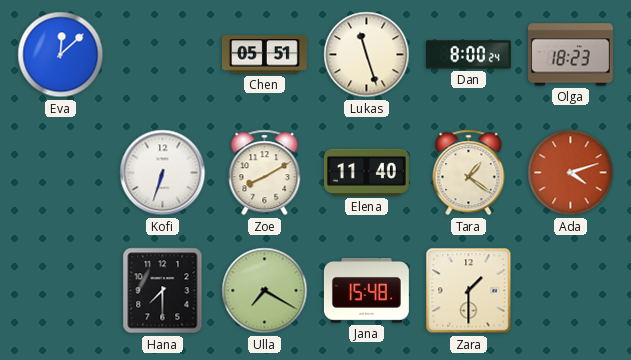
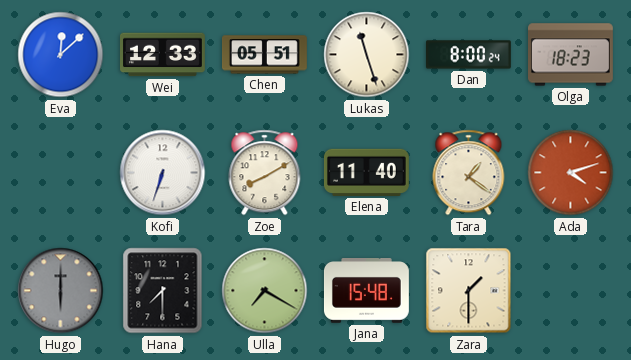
Wei: none -> 12:33 (163, 55)
Hugo: none -> 6:00 (61, 291)
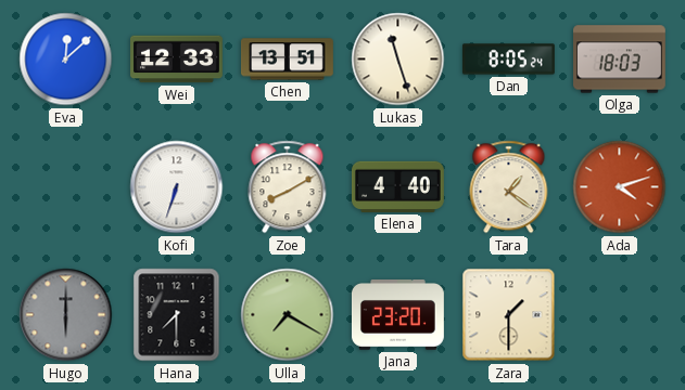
Chen: 05:51 -> 13:51 (288, 60)
Dan: 8:00 -> 8:05 (508, 60)
Olga: 18:23 -> 18:03 (620, 60)
Elena: 11:40 -> 4:40 (397, 186)
Jana: 15:48 -> 23:20 (397, 315)
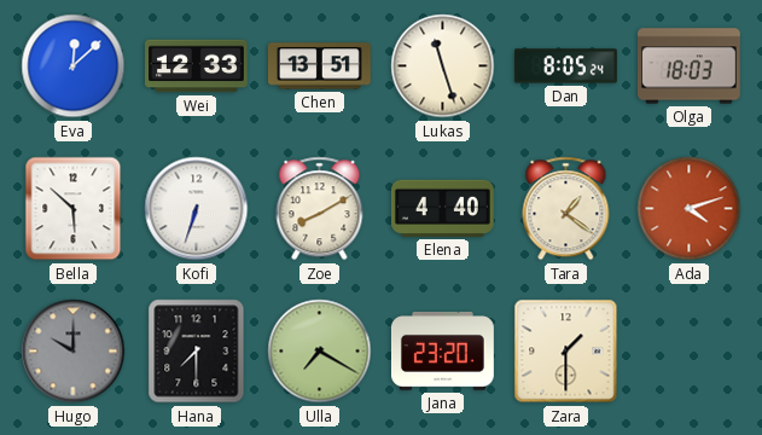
Bella: none -> 5:52 (74, 209)
Hugo: 6:00 -> 10:00 (74, 352)
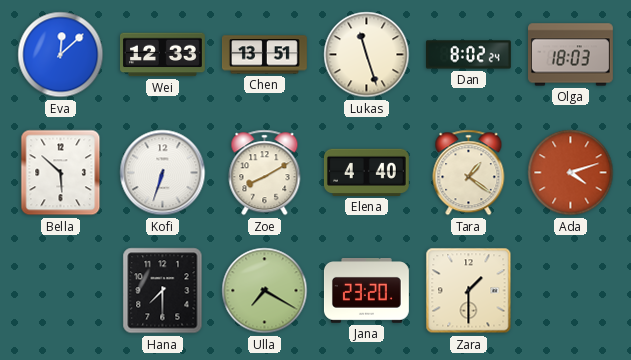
Dan: 8:05 -> 8:02 (468, 55)
Hugo: 10:00 -> none (74, 352)
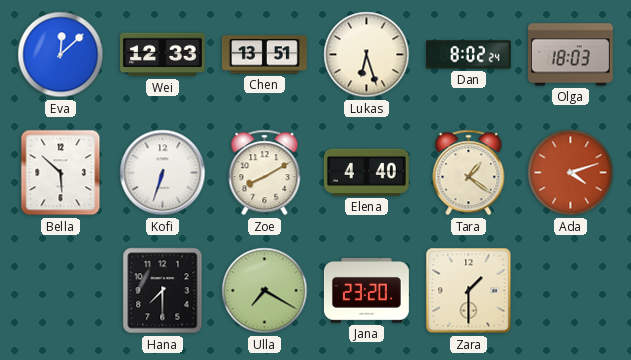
Lukas: 11:27 -> 6:27 (367, 55)
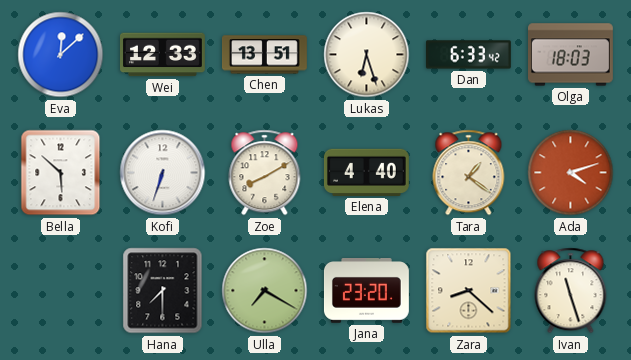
Dan: 8:02 -> 6:33 (468, 55)
Zara: 1:30 -> 8:22 (469, 291)
Ivan: none -> 11:27 (571, 291)
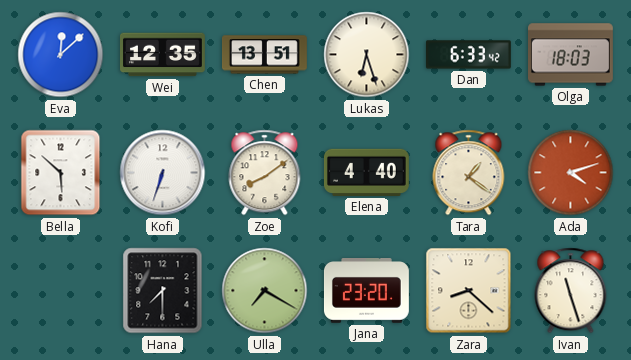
Wei: 12:33 -> 12:35 (163, 55)
Zoe: 8:10 -> 8:09 (265, 173)
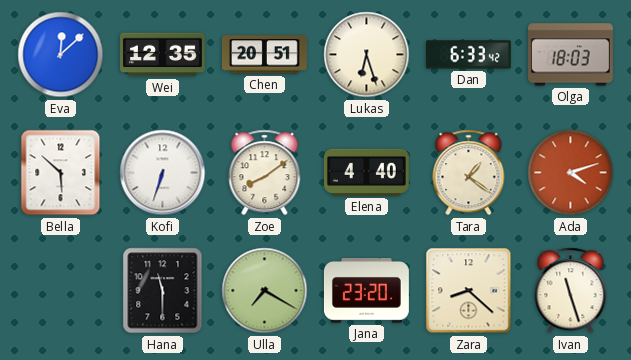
Chen: 13:51 -> 20:51 (265, 55)
Hana: 7:30 -> 11:30 (163, 291)
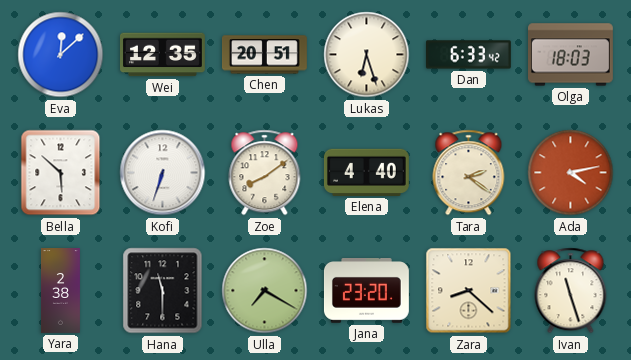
Tara: 1:21 -> 2:21 (469, 173)
Ada: 4:12 -> 4:13 (571, 173)
Yara: none -> 2:38 (60, 291)
